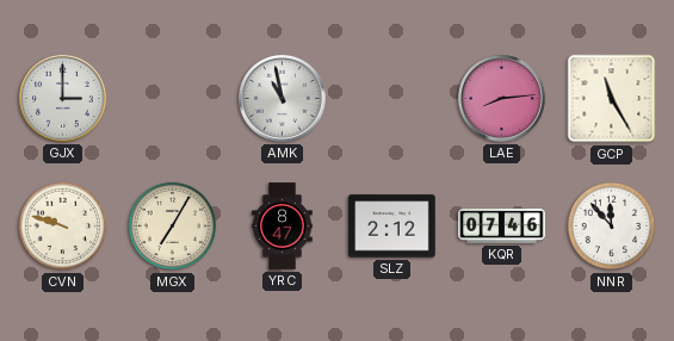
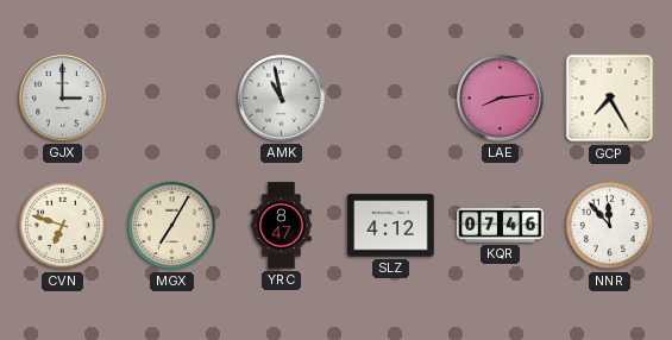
GCP: 11:25 -> 7:25 (610, 99)
CVN: 9:48 -> 6:48 (63, 226)
SLZ: 2:12 -> 4:12 (391, 226)
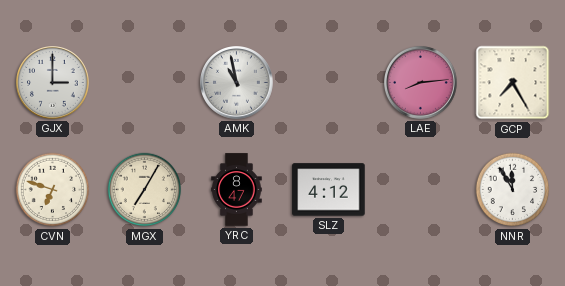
KQR: 07:46 -> none (501, 226)
NNR: 11:53 -> 11:55 (513, 190)
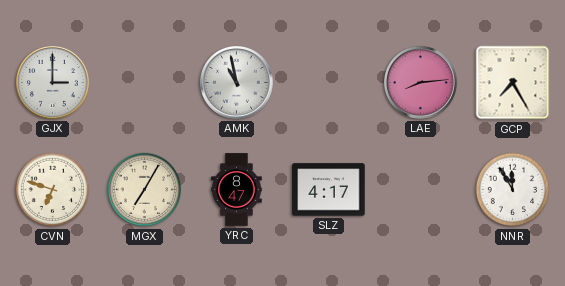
SLZ: 4:12 -> 4:17 (329, 190)
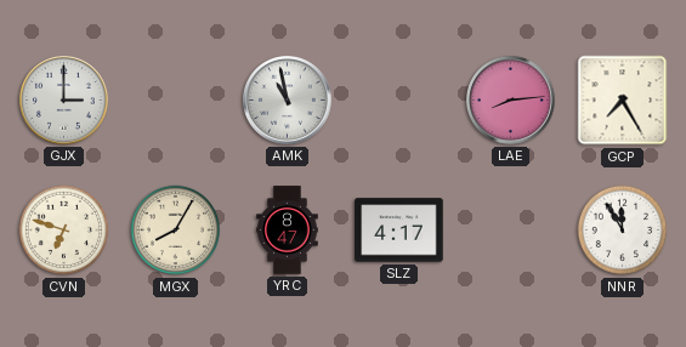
MGX: 7:05 -> 8:05 (176, 231)
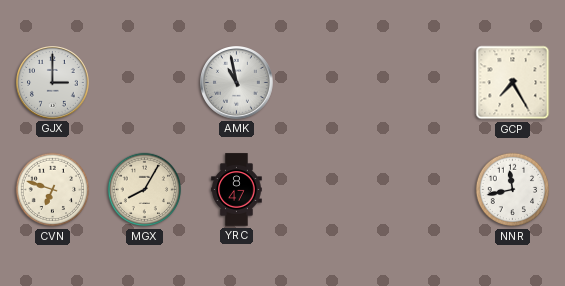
LAE: 8:14 -> none (511, 101)
SLZ: 4:17 -> none (399, 231)
NNR: 11:55 -> 11:43 (513, 190)
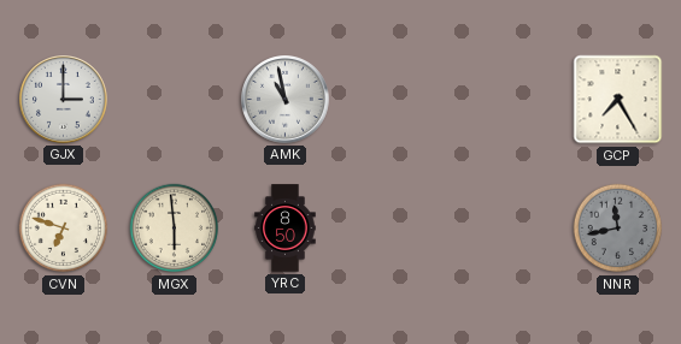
MGX: 8:05 -> 5:59 (175, 229)
YRC: 8:47 -> 8:50 (286, 229)
NNR dial: white -> grey (618, 229)
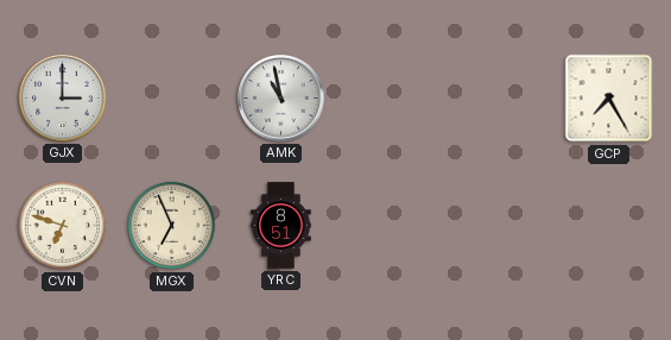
MGX: 5:59 -> 6:56 (172, 226)
YRC: 8:50 -> 8:51 (281, 226)
NNR: 11:43 -> none (618, 229)
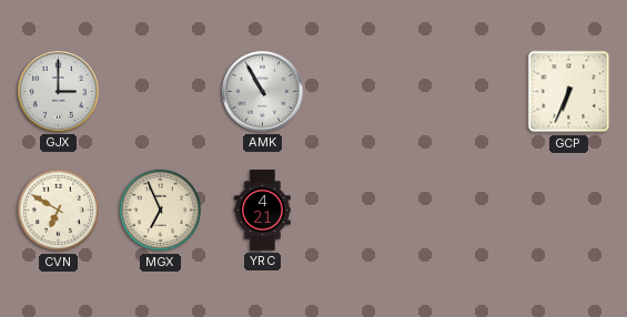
AMK: 10:58 -> 10:55 (263, 92)
GCP: 7:25 -> 6:34 (569, 92)
CVN: 6:48 -> 6:50 (59, 211)
YRC: 8:51 -> 4:21 (263, 211)
